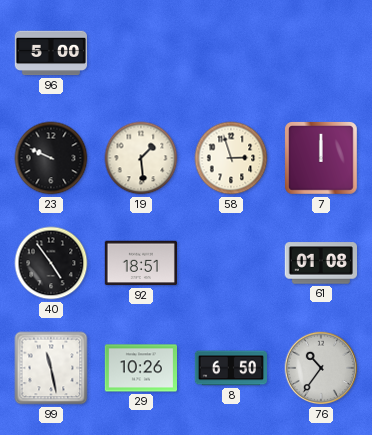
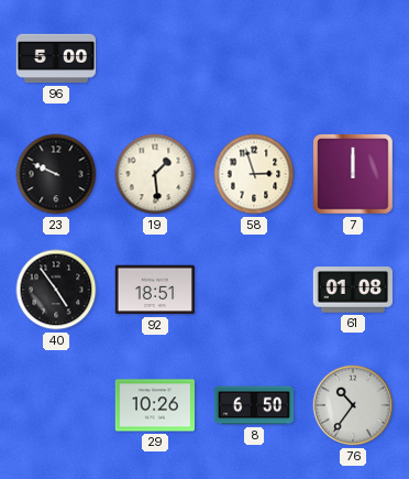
99: 11:28 -> none (51, 368)
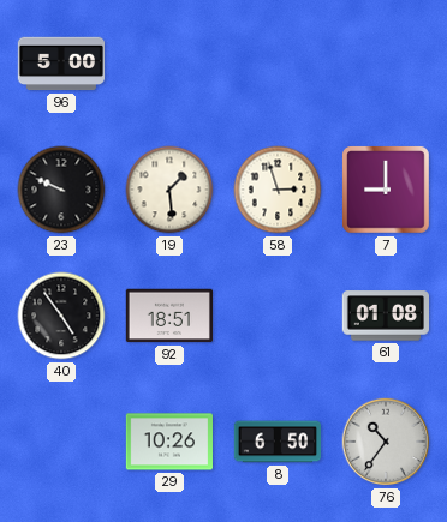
7: 12:00 -> 9:00 (387, 191)
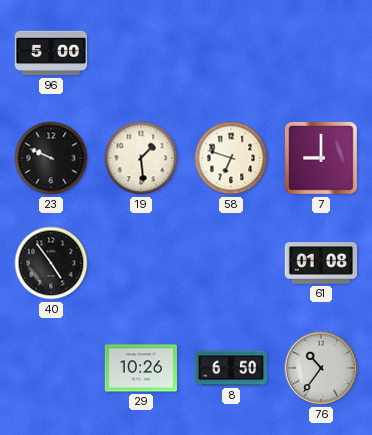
58: 2:57 -> 6:48 (231, 158)
92: 18:51 -> none (168, 316)
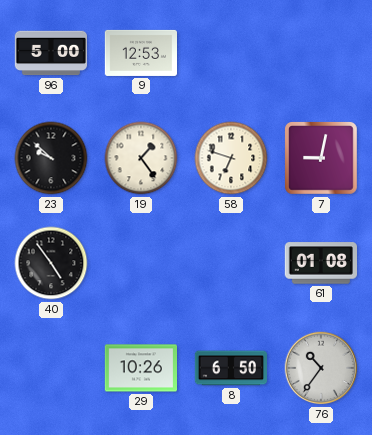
9: none -> 12:53 (140, 53)
23: 9:49 -> 9:52 (51, 158)
19: 1:29 -> 1:24 (141, 158)
7: 9:00 -> 9:02 (322, 159)
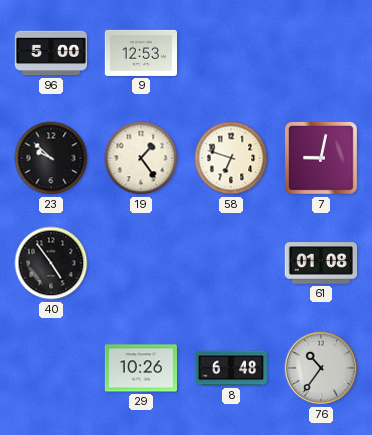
8: 6:50 -> 6:48 (230, 368)
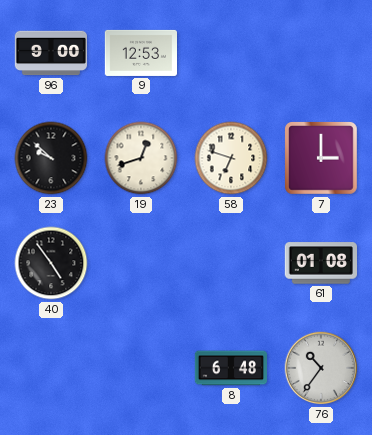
96: 5:00 -> 9:00 (50, 53)
19: 1:24 -> 12:42 (141, 158)
7: 9:02 -> 3:00 (322, 159)
29: 10:26 -> none (140, 368)
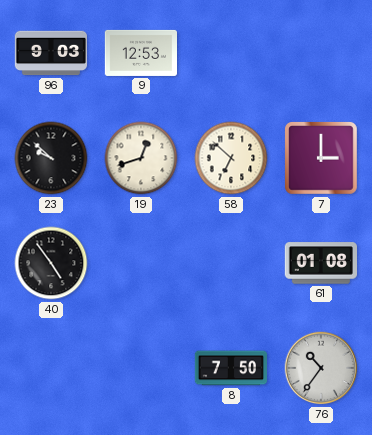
96: 9:00 -> 9:03 (50, 53)
58: 6:48 -> 6:52 (231, 158)
8: 6:48 -> 7:50 (230, 368)
